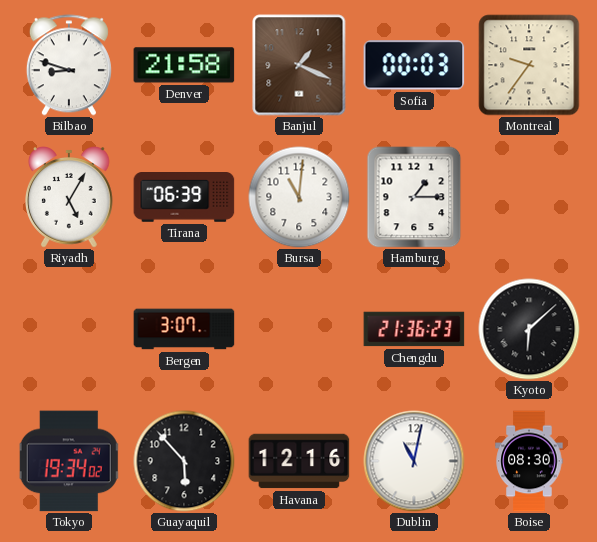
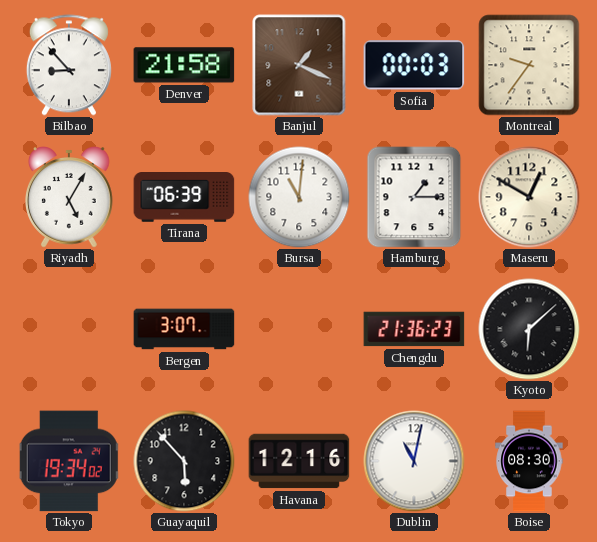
Bilbao: 8:48 -> 8:53 (69, 65)
Maseru: none -> 12:50 (529, 197)
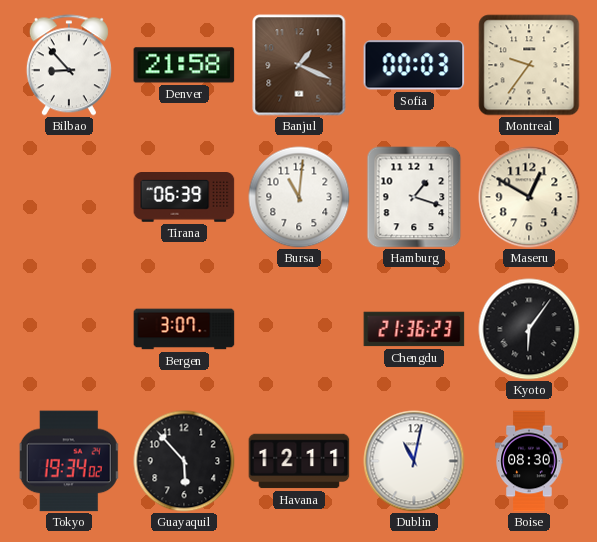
Riyadh: 5:05 -> none (70, 197)
Hamburg: 1:15 -> 1:18 (414, 197)
Kyoto: 6:08 -> 6:06 (529, 329)
Havana: 12:16 -> 12:11 (299, 461)
